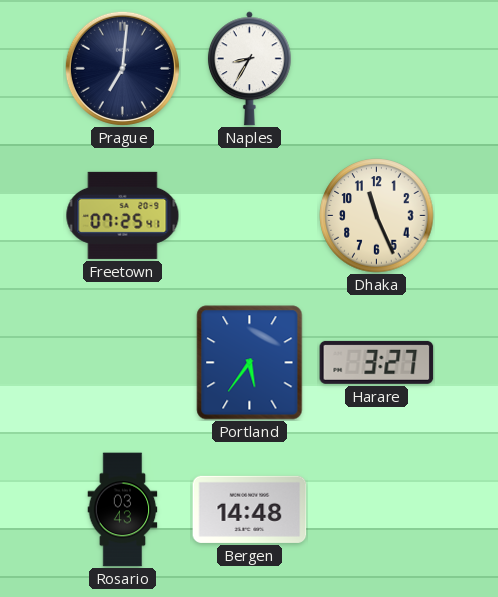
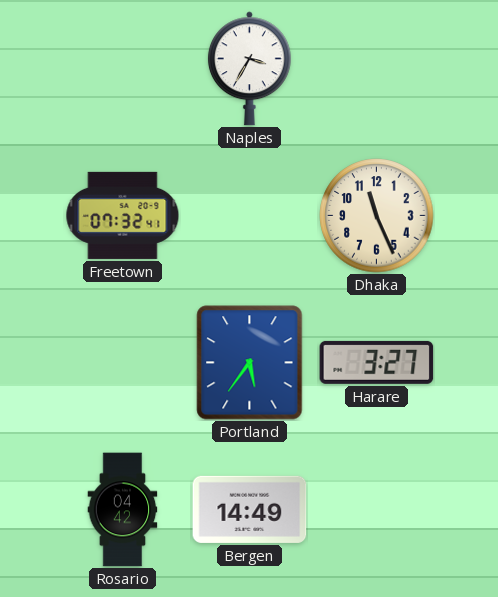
Prague: 7:01 -> none (122, 68)
Naples: 8:35 -> 3:35 (249, 69)
Freetown: 07:25 -> 07:32 (123, 215)
Rosario: 03:43 -> 04:42 (123, 510)
Bergen: 14:48 -> 14:49 (250, 509)
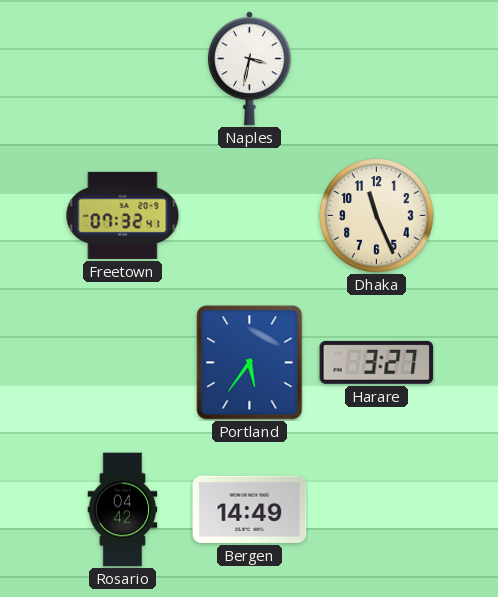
Naples: 3:35 -> 3:32 (249, 69)
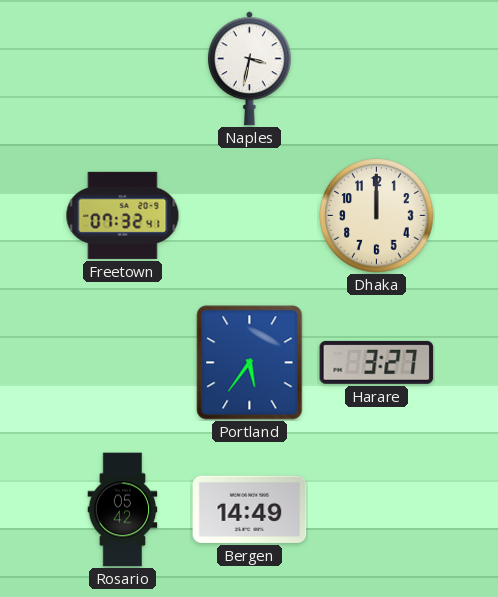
Dhaka: 11:26 -> 12:00 (377, 216)
Rosario: 04:42 -> 05:42 (123, 510)
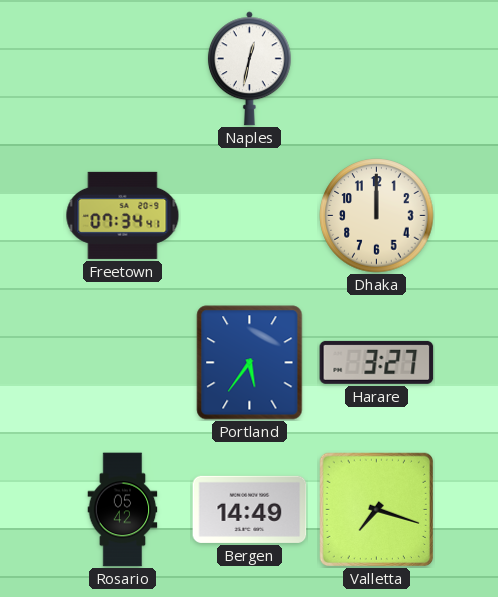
Naples: 3:32 -> 12:32 (249, 69)
Freetown: 07:32 -> 07:34 (123, 215)
Valletta: none -> 7:18 (376, 509)
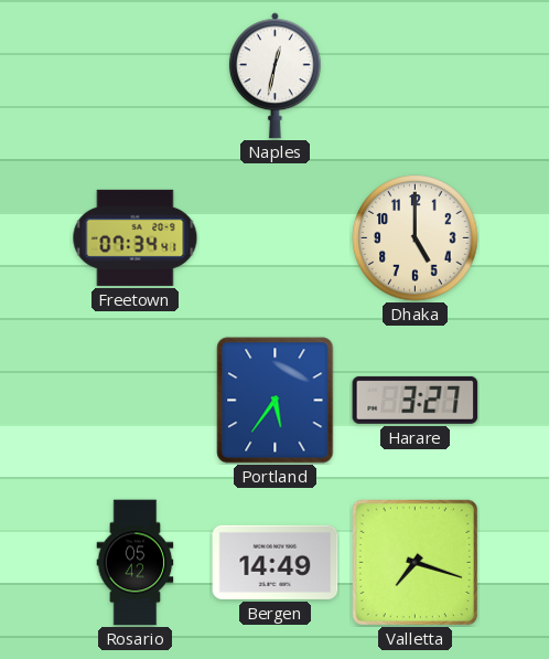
Dhaka: 12:00 -> 5:00 (416, 238)
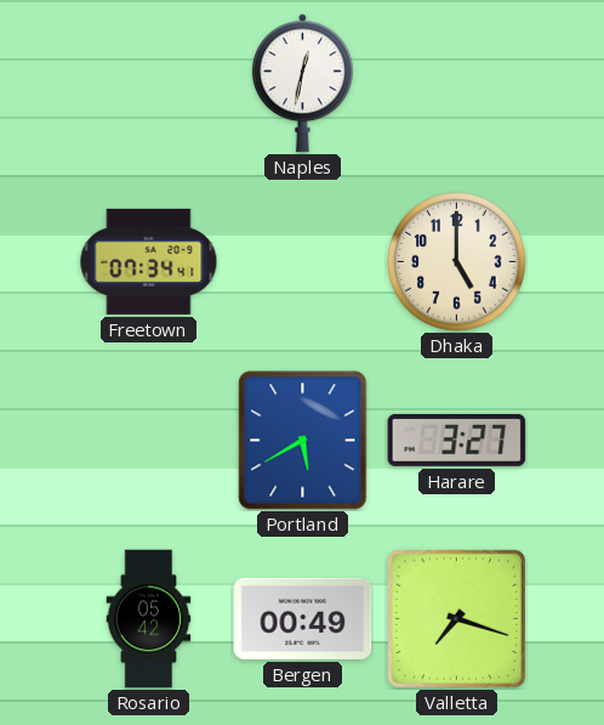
Portland: 5:36 -> 5:40 (303, 441)
Bergen: 14:49 -> 00:49 (303, 618)
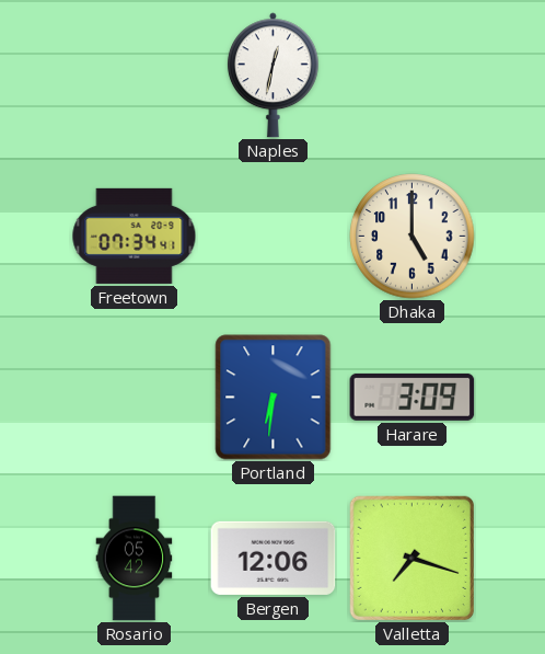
Portland: 5:40 -> 6:31 (274, 398)
Harare: 3:27 -> 3:09 (413, 397)
Bergen: 00:49 -> 12:06 (274, 558)
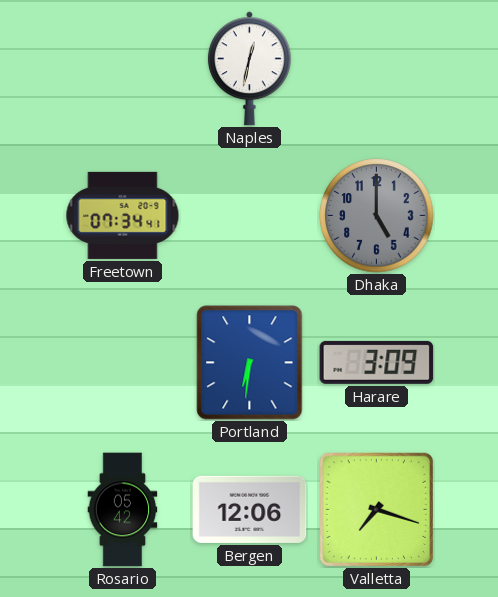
Dhaka dial: cream -> grey (377, 216)
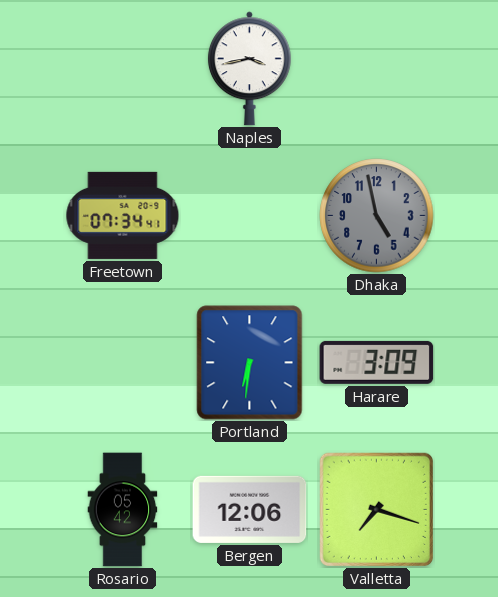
Naples: 12:32 -> 3:43 (249, 69)
Dhaka: 5:00 -> 4:58 (377, 216)
